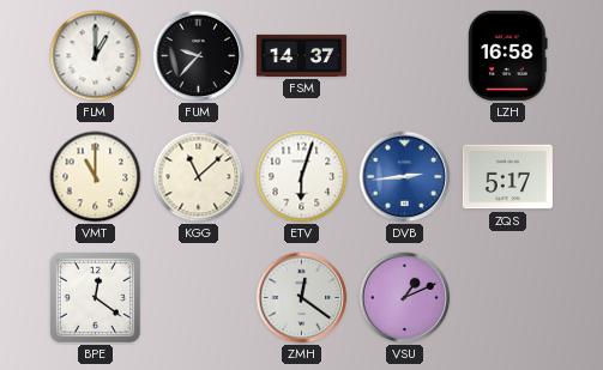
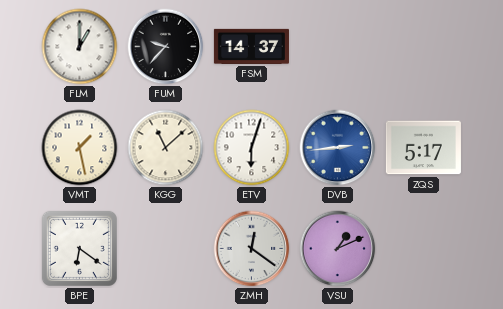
LZH: 16:58 -> none (508, 55)
VMT: 11:00 -> 1:28 (80, 148)
BPE: 12:21 -> 6:21 (79, 248)
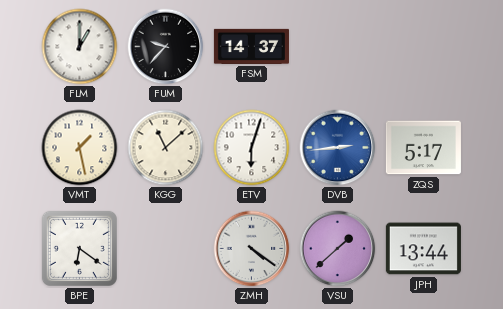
ZMH: 12:21 -> 4:21 (252, 249)
VSU: 1:11 -> 1:38 (338, 249)
JPH: none -> 13:44 (423, 249)
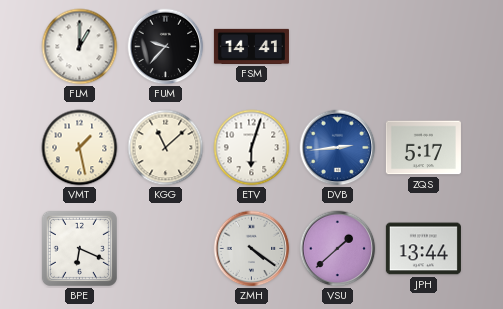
FSM: 14:37 -> 14:41 (251, 46)
BPE: 6:21 -> 6:19 (79, 248)
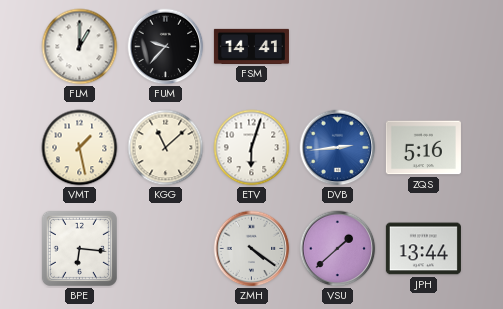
ZQS: 5:17 -> 5:16 (423, 148)
BPE: 6:19 -> 6:16 (79, 248)
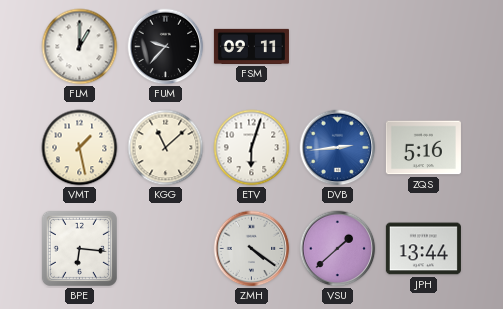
FSM: 14:41 -> 09:11 (251, 46)
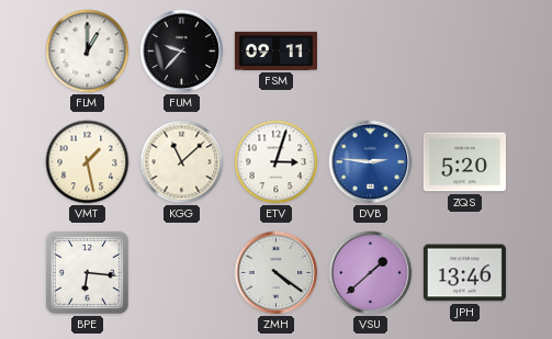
ETV: 6:03 -> 3:03 (277, 162)
DVB: 2:44 -> 2:46 (371, 162)
ZQS: 5:16 -> 5:20 (464, 162)
JPH: 13:44 -> 13:46 (464, 273)
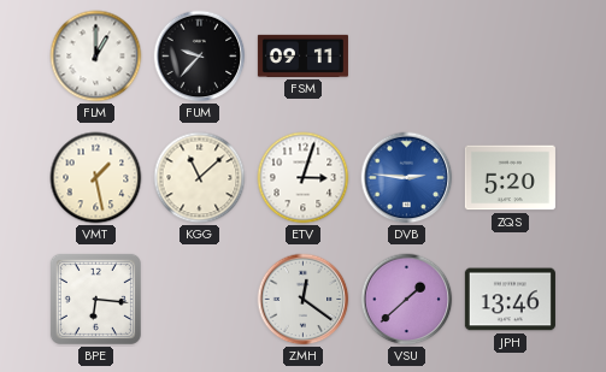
ZMH: 4:21 -> 12:21 (304, 300)
